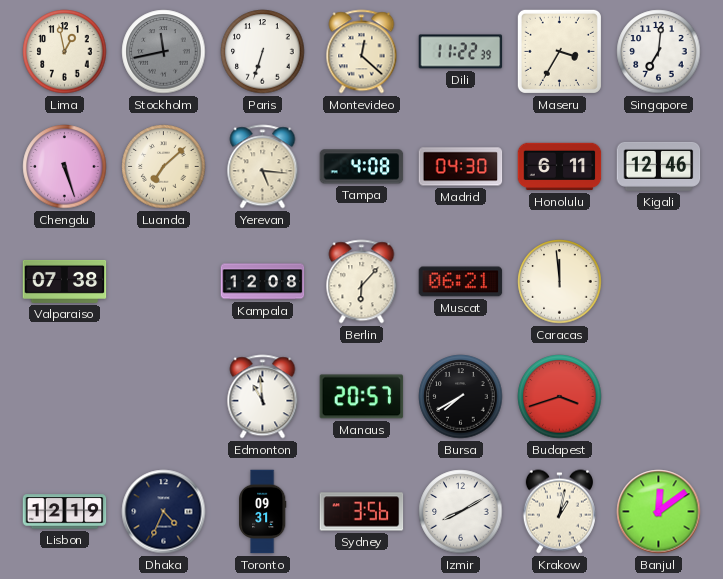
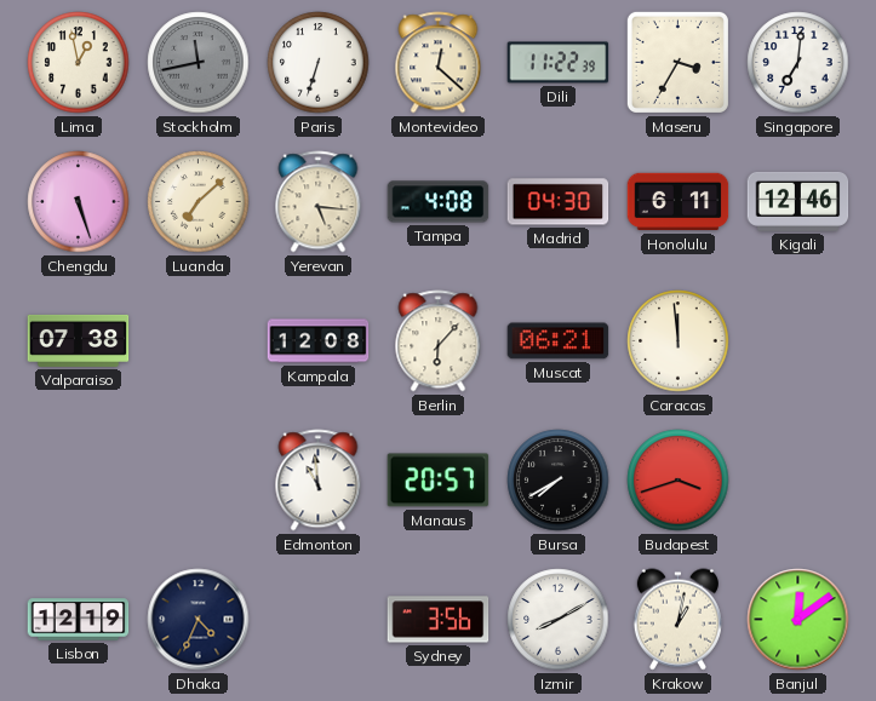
Toronto: 09:31 -> none (263, 512)
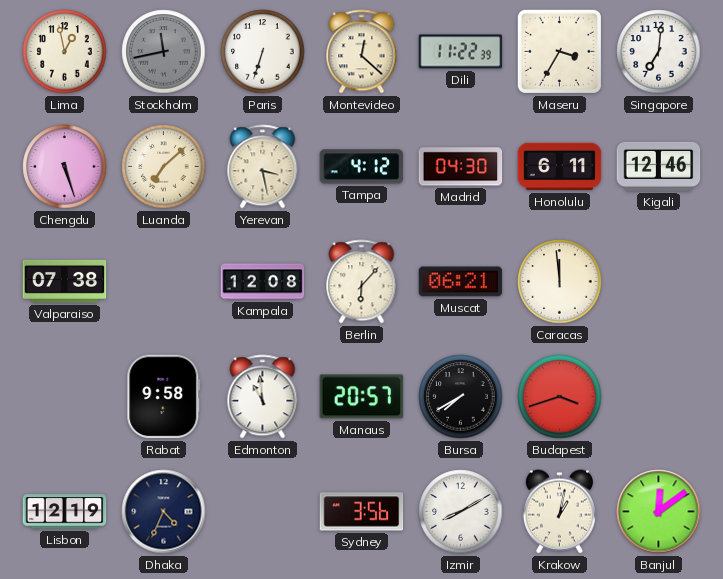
Yerevan: 5:16 -> 3:28 (263, 167)
Tampa: 4:08 -> 4:12 (362, 167)
Rabat: none -> 9:58 (164, 397)
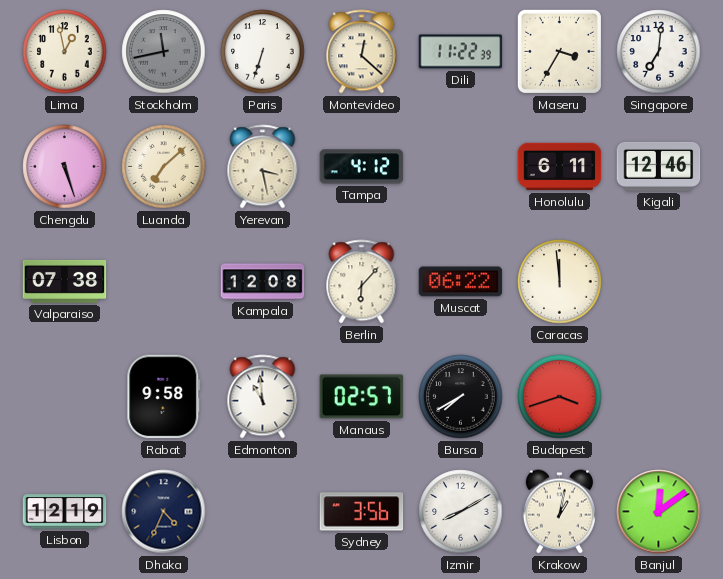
Madrid: 04:30 -> none (461, 167)
Muscat: 06:21 -> 06:22 (461, 282)
Manaus: 20:57 -> 02:57 (362, 397)
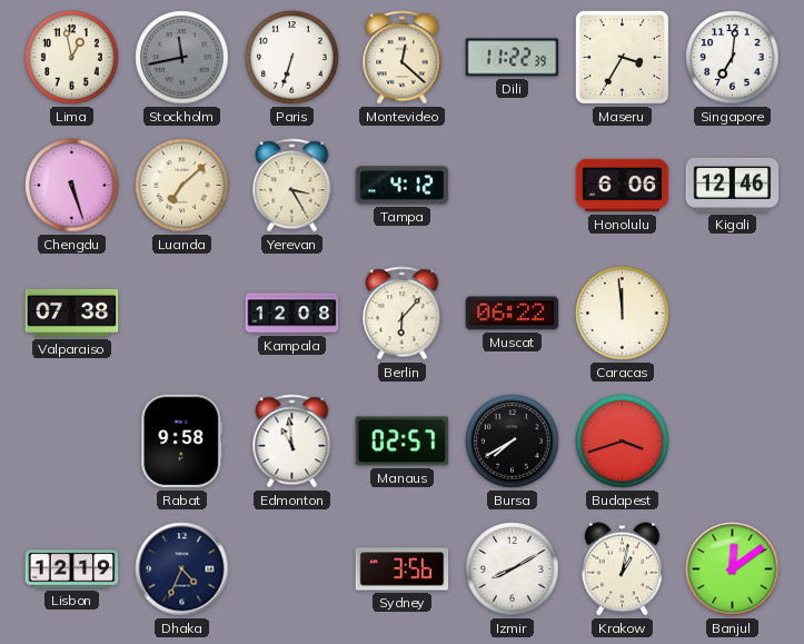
Yerevan: 3:28 -> 3:25 (292, 186)
Honolulu: 6:11 -> 6:06 (623, 186)
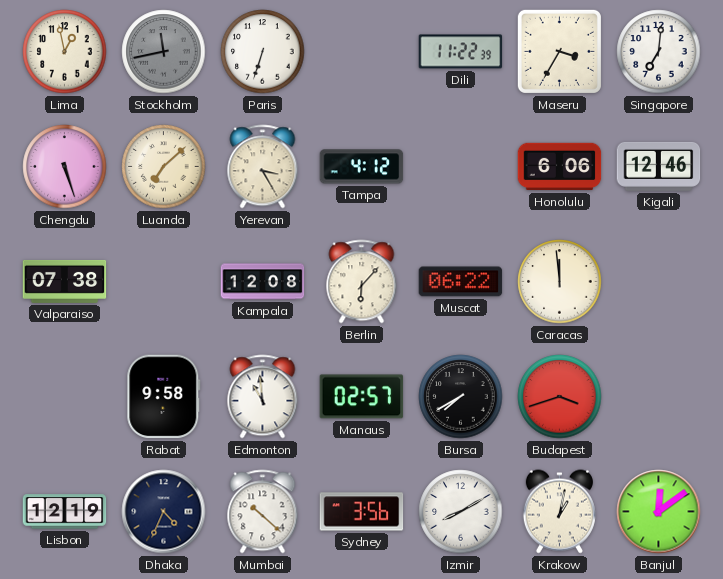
Montevideo: 12:22 -> none (403, 58)
Mumbai: none -> 10:22 (263, 512)
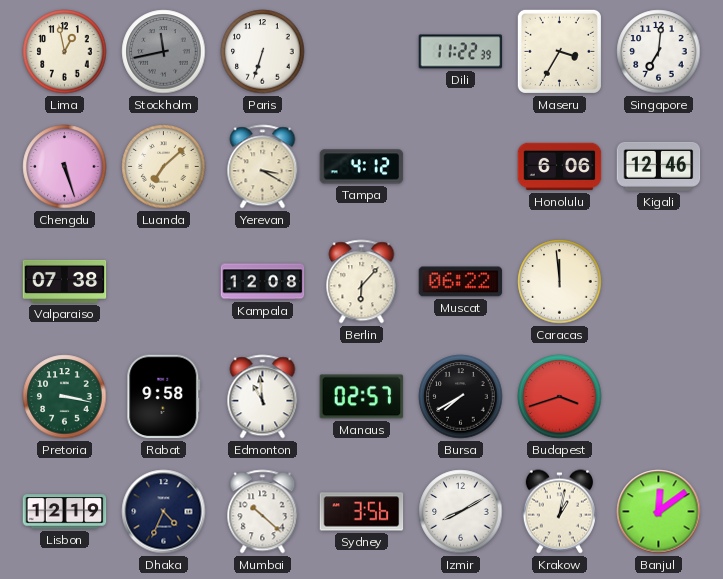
Yerevan: 3:25 -> 3:20 (263, 167)
Pretoria: none -> 3:17 (65, 397)
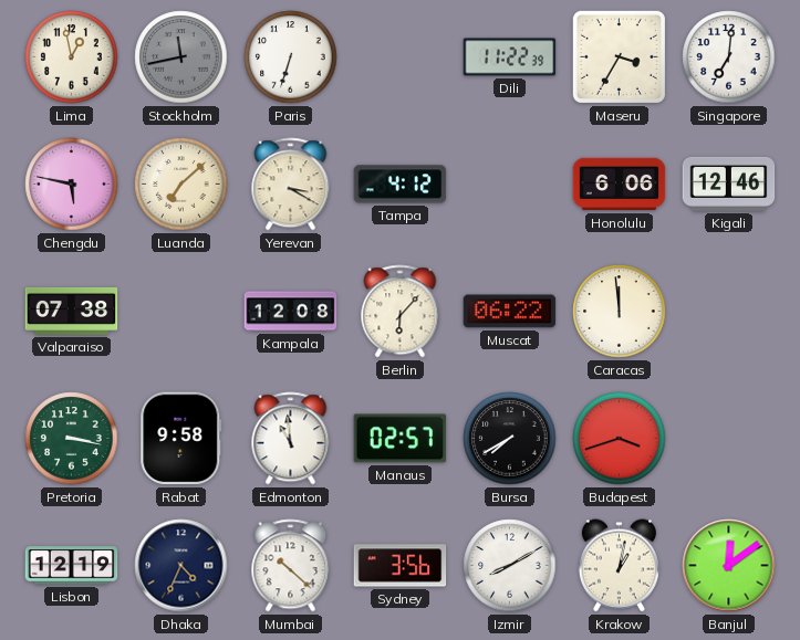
Chengdu: 5:27 -> 5:47 (72, 185)
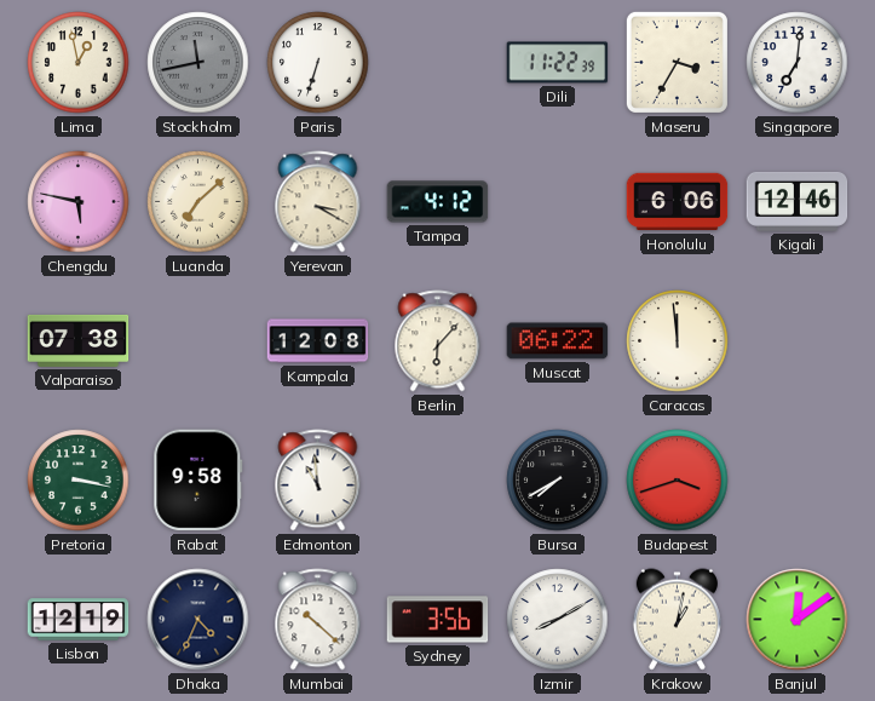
Manaus: 02:57 -> none (401, 439)
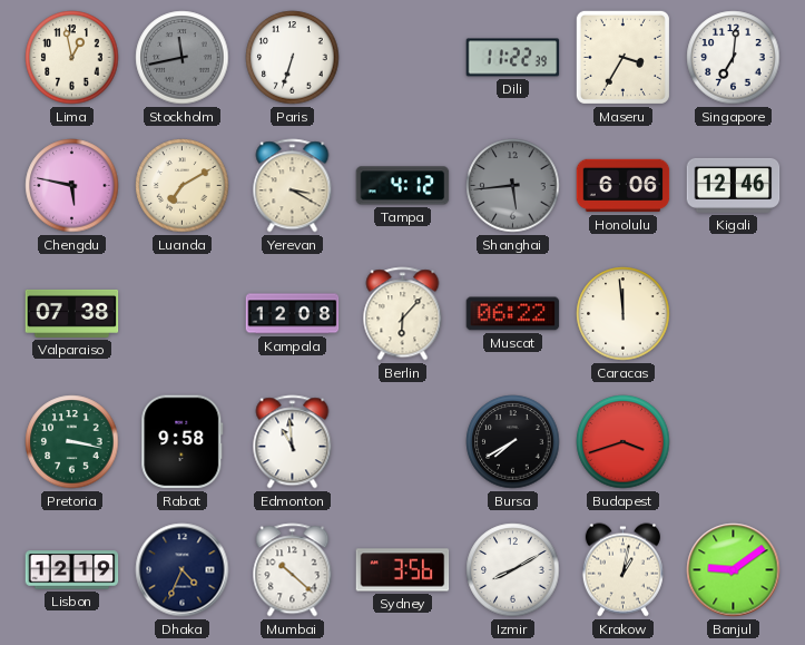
Luanda: 7:08 -> 7:10 (183, 186)
Shanghai: none -> 5:44 (513, 186)
Banjul: 12:09 -> 9:09 (734, 570)
